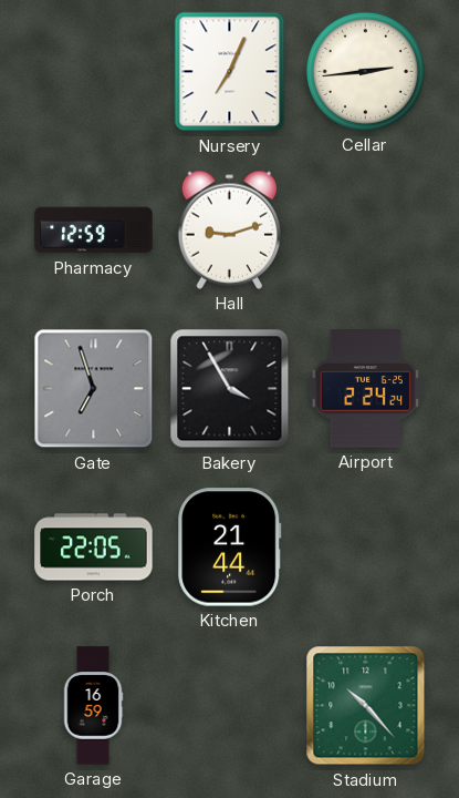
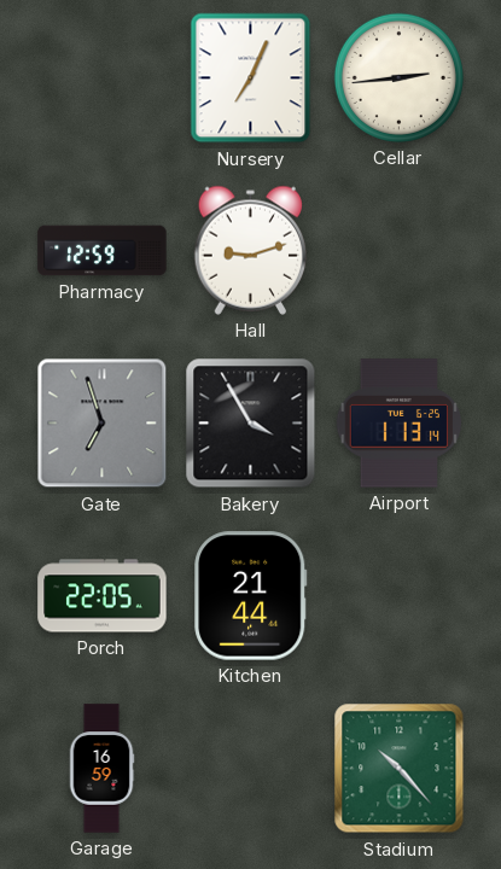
Airport: 2:24 -> 1:13 (400, 424)
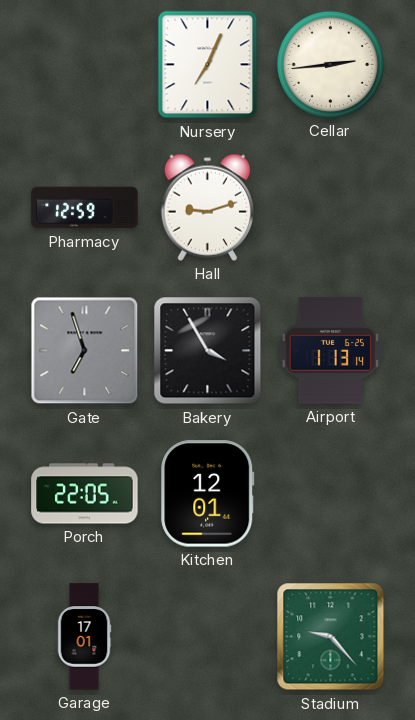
Kitchen: 21:44 -> 12:01 (208, 494)
Garage: 16:59 -> 17:01 (84, 637)
Stadium: 10:23 -> 9:23 (331, 637)
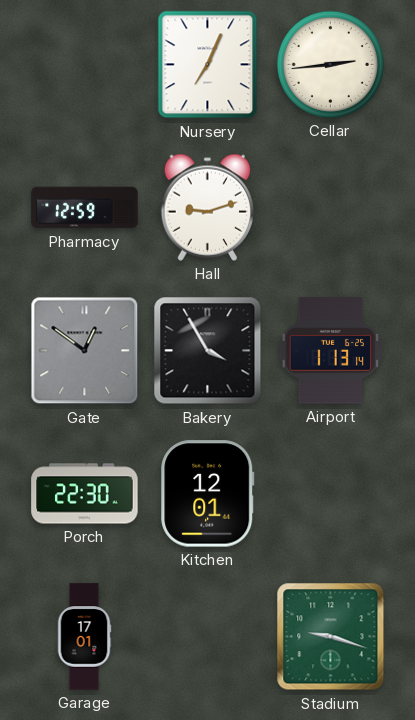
Gate: 6:57 -> 12:51 (85, 351)
Porch: 22:05 -> 22:30 (85, 494)
Stadium: 9:23 -> 9:18 (331, 637)
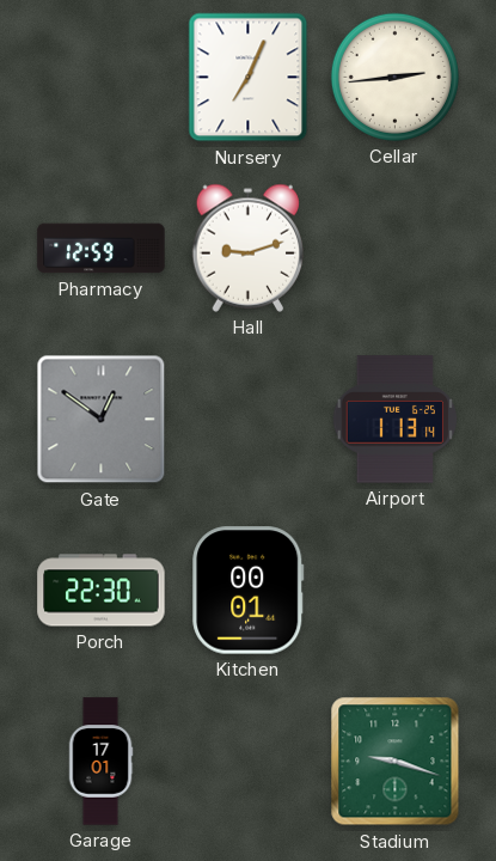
Bakery: 3:55 -> none (208, 351)
Kitchen: 12:01 -> 00:01 (249, 591)
